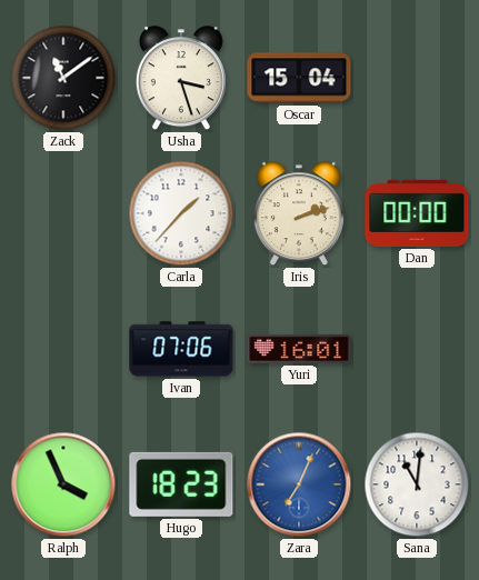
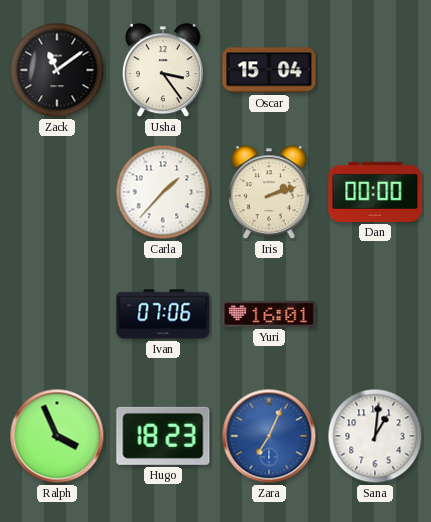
Usha: 3:27 -> 3:24 (163, 71)
Sana: 11:01 -> 1:01 (375, 436)
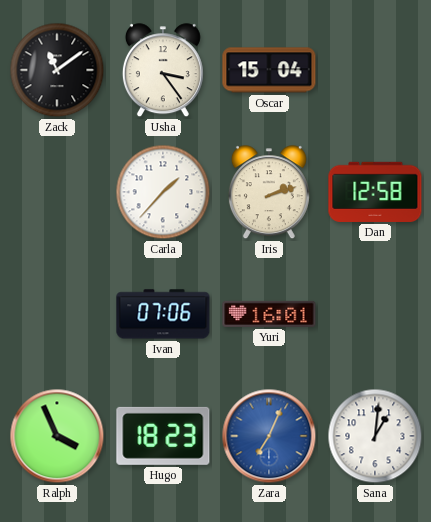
Dan: 00:00 -> 12:58 (375, 192)
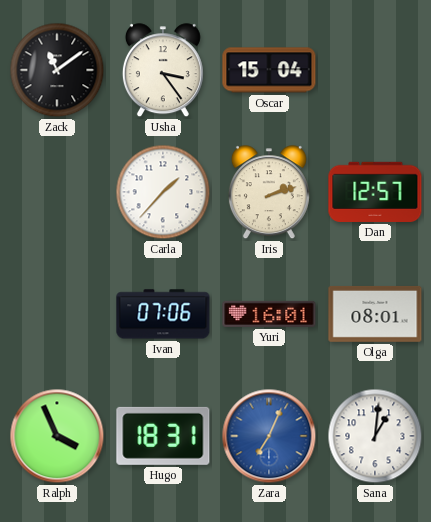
Dan: 12:58 -> 12:57 (375, 192)
Olga: none -> 08:01 (375, 314)
Hugo: 18:23 -> 18:31 (163, 436)
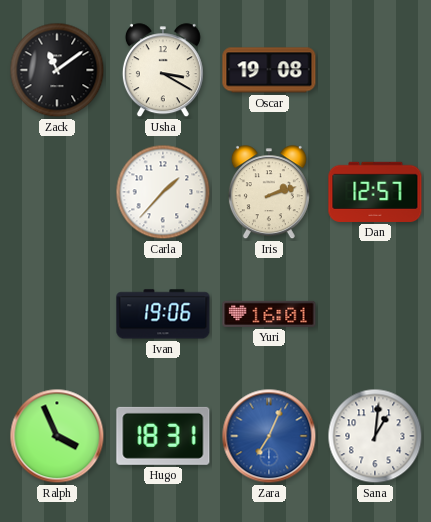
Usha: 3:24 -> 3:20 (163, 71)
Oscar: 15:04 -> 19:08 (269, 70)
Ivan: 07:06 -> 19:06 (163, 314)
Olga: 08:01 -> none (375, 314)
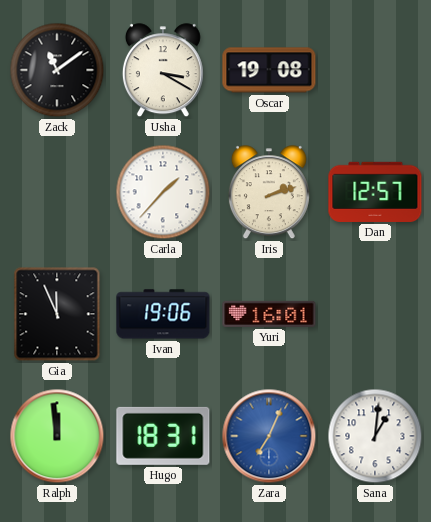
Gia: none -> 11:56 (57, 314)
Ralph: 3:56 -> 11:59 (57, 436)
